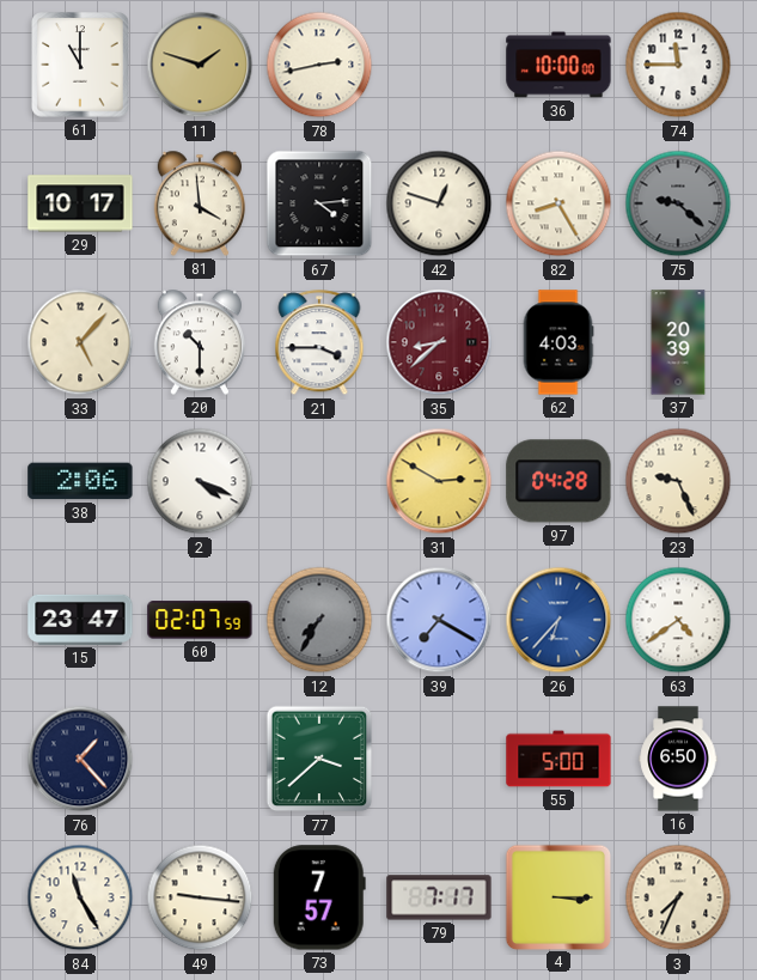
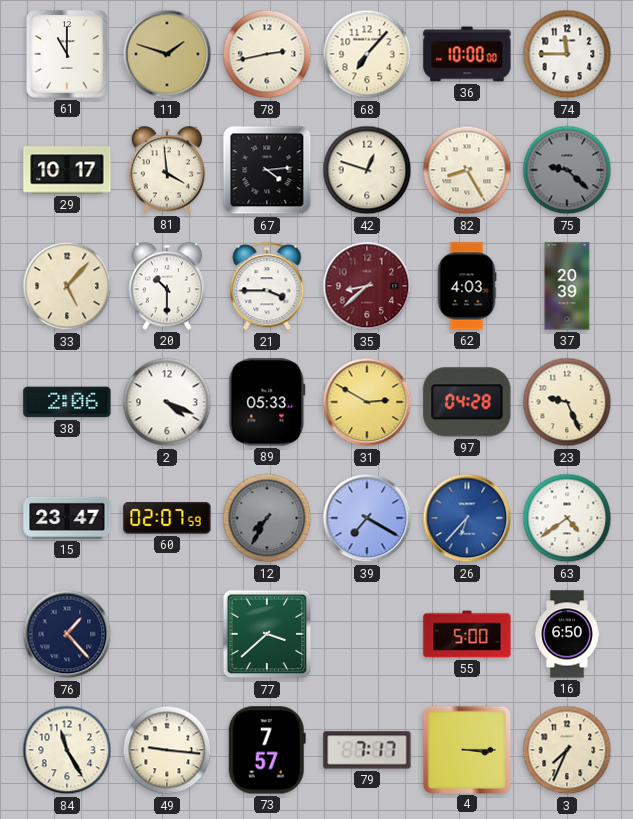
68: none -> 7:07 (367, 54)
89: none -> 05:33 (267, 402)
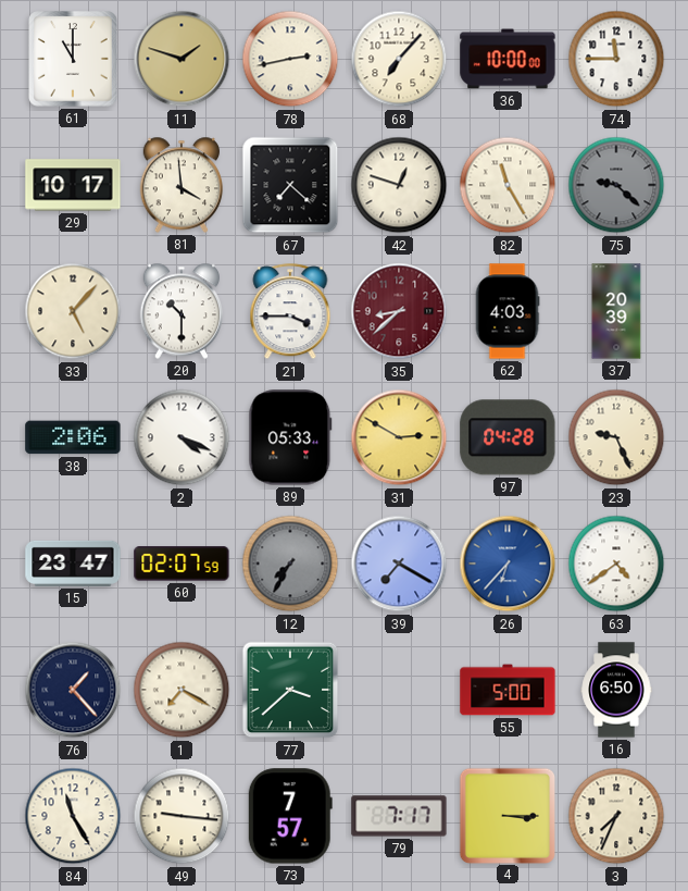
67: 4:14 -> 7:22 (290, 185)
82: 8:25 -> 11:25 (508, 185)
1: none -> 7:20 (182, 690)
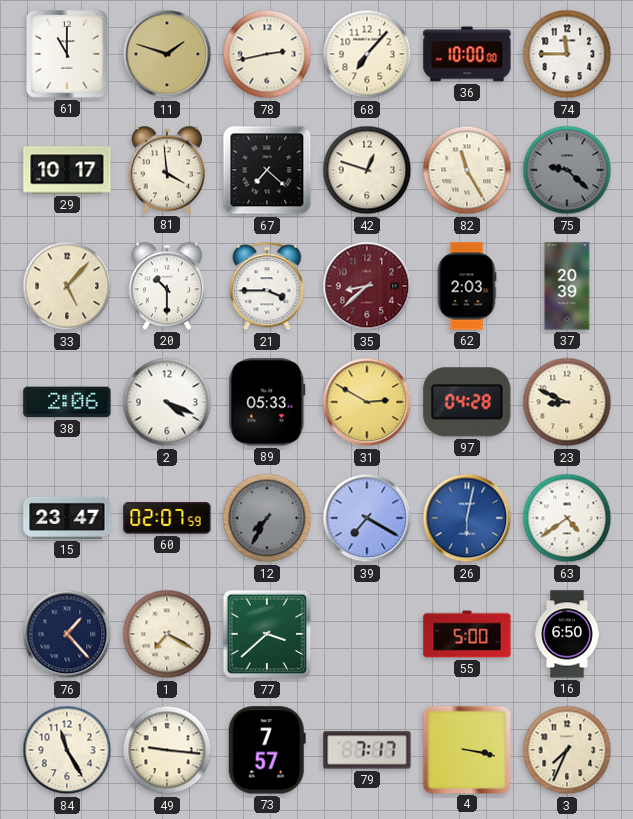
62: 4:03 -> 2:03 (467, 286)
23: 9:26 -> 8:49 (567, 402)
26: 6:37 -> 6:02 (467, 518)
4: 3:15 -> 3:17 (466, 749)
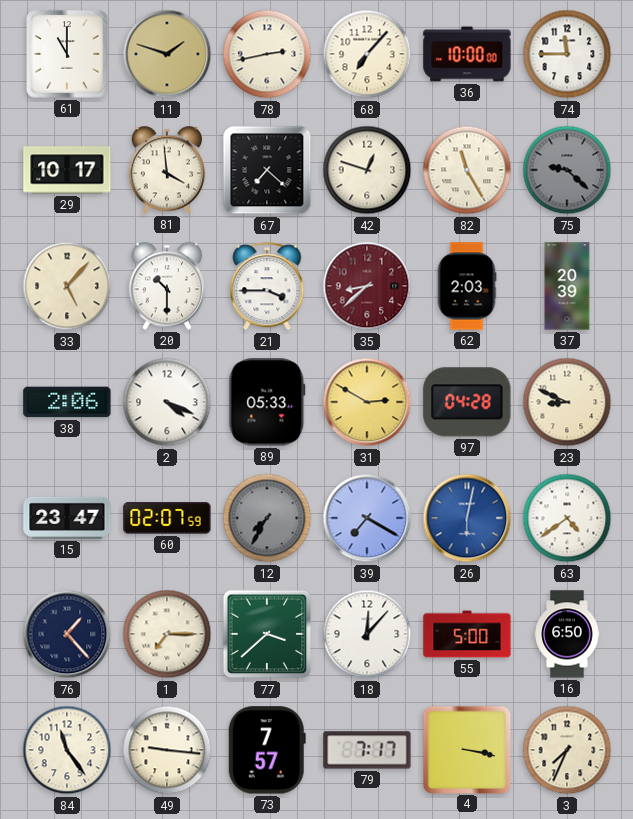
1: 7:20 -> 7:15 (167, 634)
18: none -> 12:07 (367, 634)
84: 11:25 -> 11:24 (67, 750)
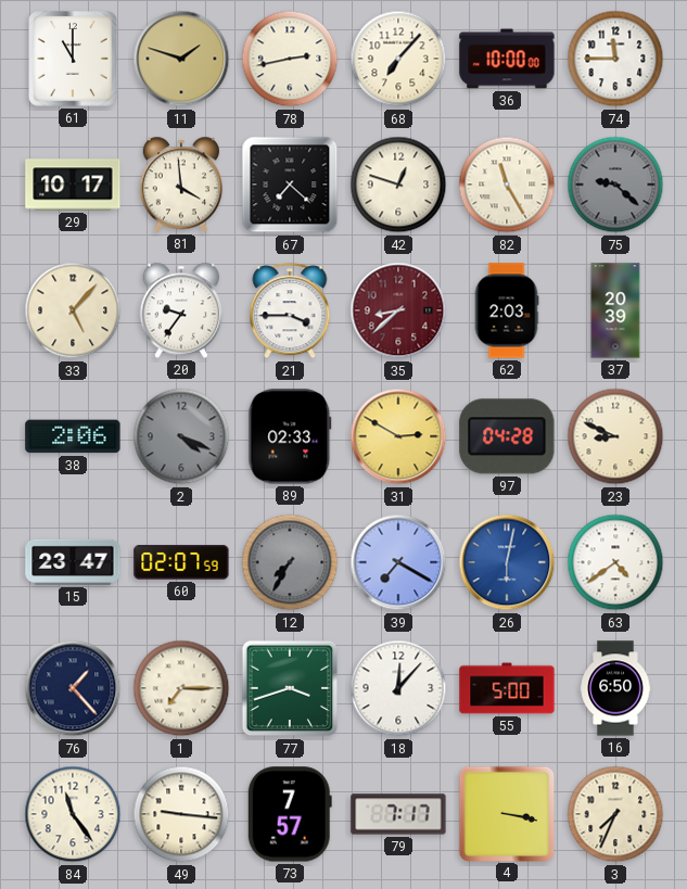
20: 10:30 -> 9:36 (181, 310)
2 dial: white -> grey (181, 436)
89: 05:33 -> 02:33 (290, 436)
77: 3:38 -> 3:42 (290, 688)
